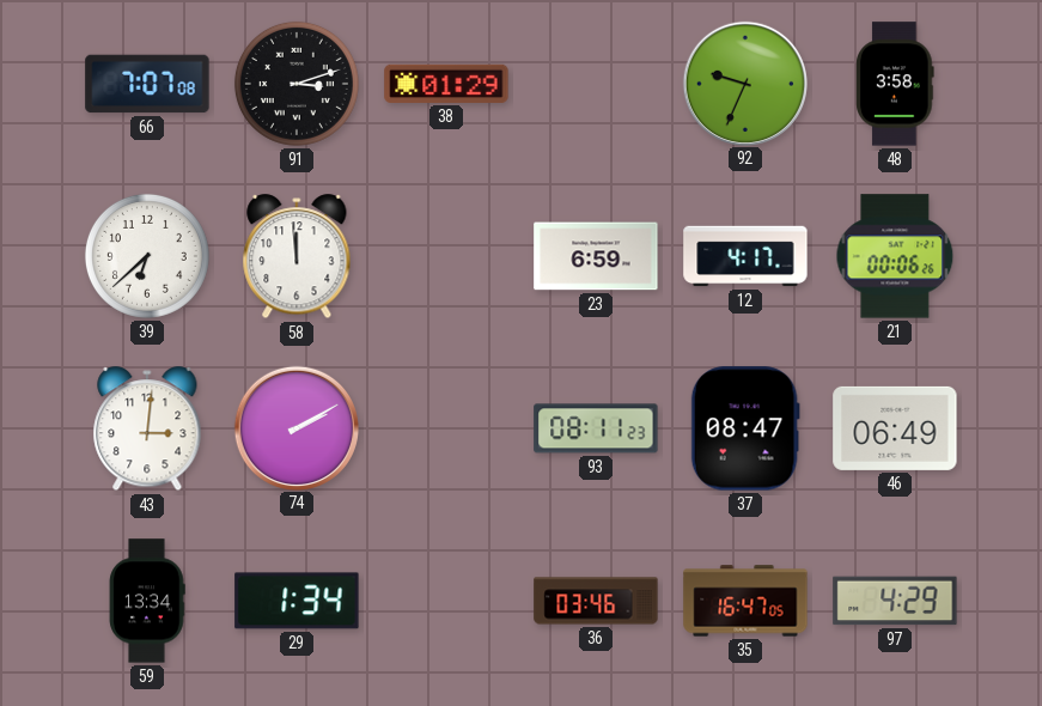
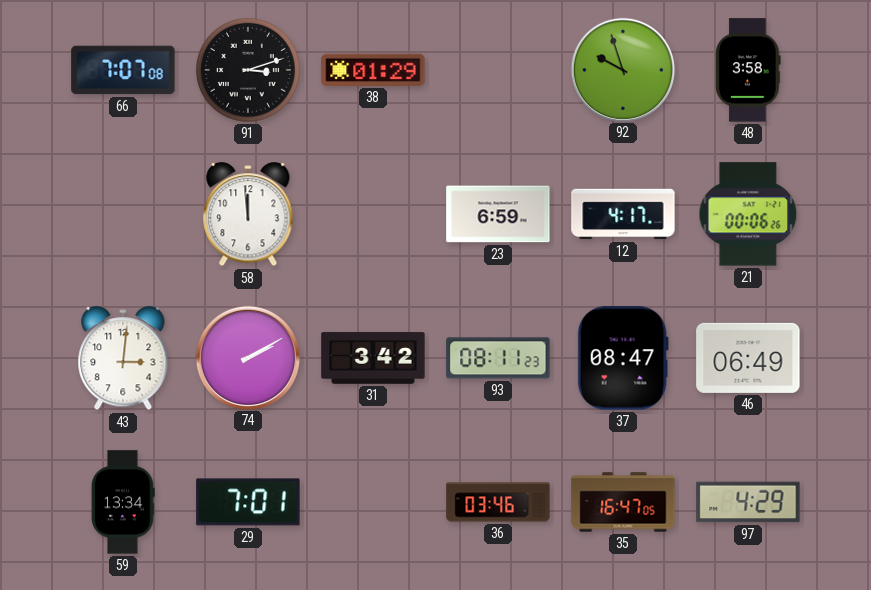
92: 9:34 -> 9:57 (622, 69)
39: 6:38 -> none (147, 256)
31: none -> 3:42 (373, 358)
29: 1:34 -> 7:01 (248, 502)
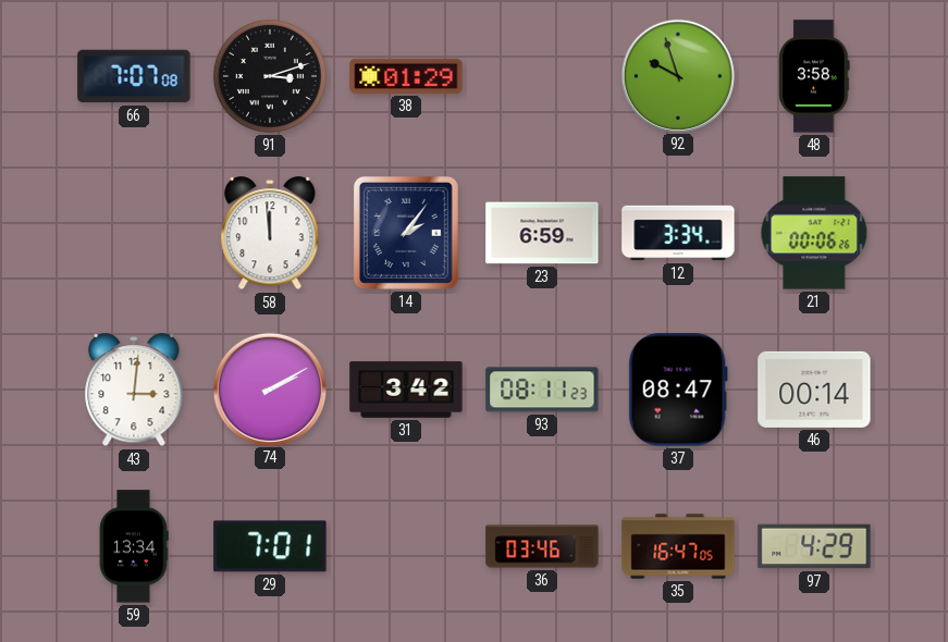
14: none -> 2:06 (406, 233)
12: 4:17 -> 3:34 (678, 233)
46: 06:49 -> 00:14 (814, 390)
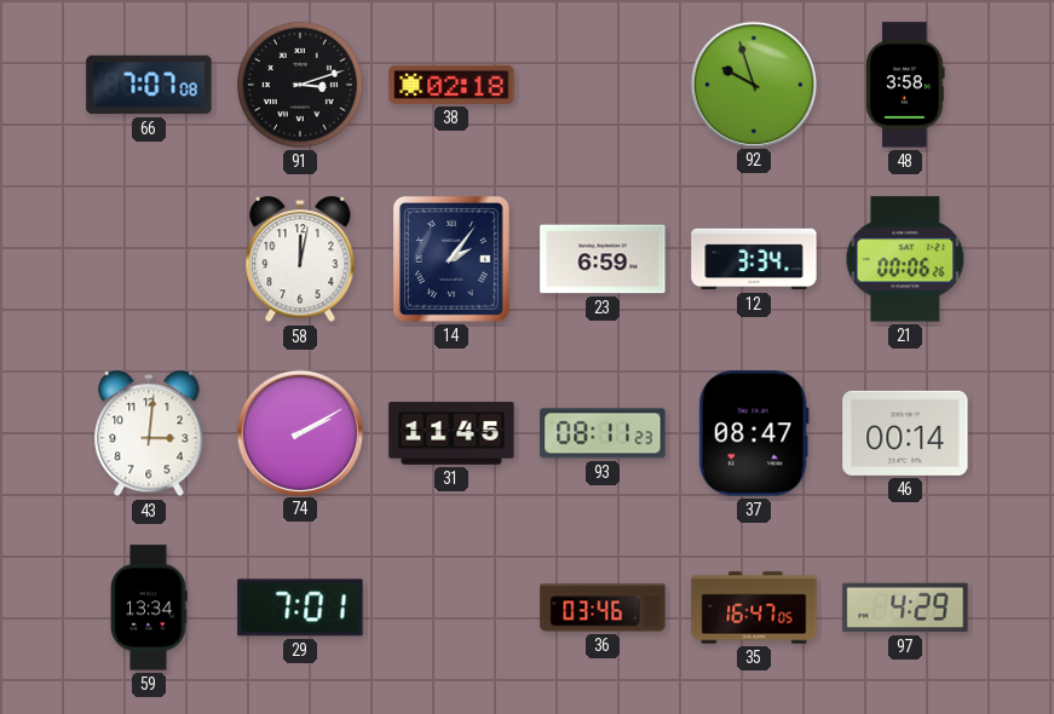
38: 01:29 -> 02:18 (451, 85)
58: 11:59 -> 12:02 (300, 260)
31: 3:42 -> 11:45 (451, 433)
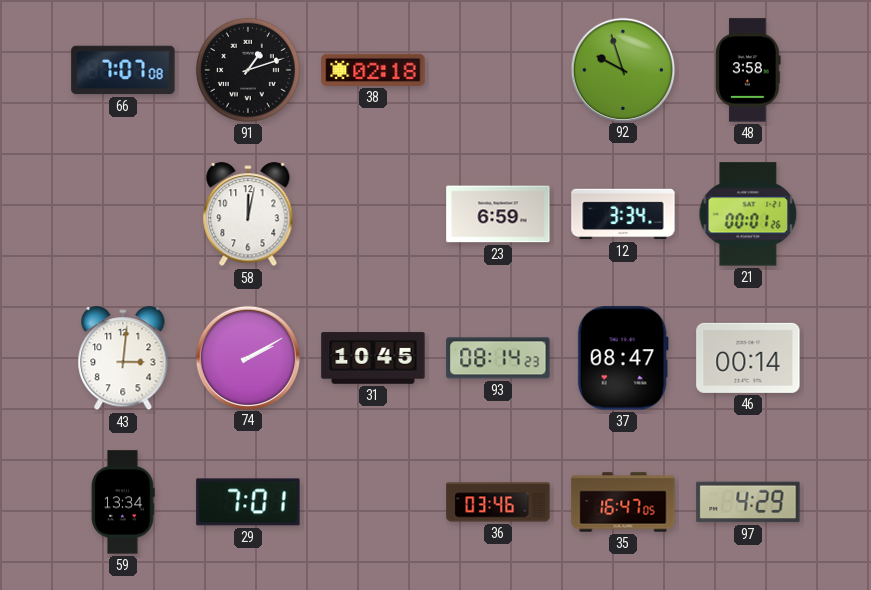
91: 3:12 -> 1:12 (248, 70)
14: 2:06 -> none (451, 259)
21: 00:06 -> 00:01 (748, 214)
31: 11:45 -> 10:45 (373, 358)
93: 08:11 -> 08:14 (498, 358)
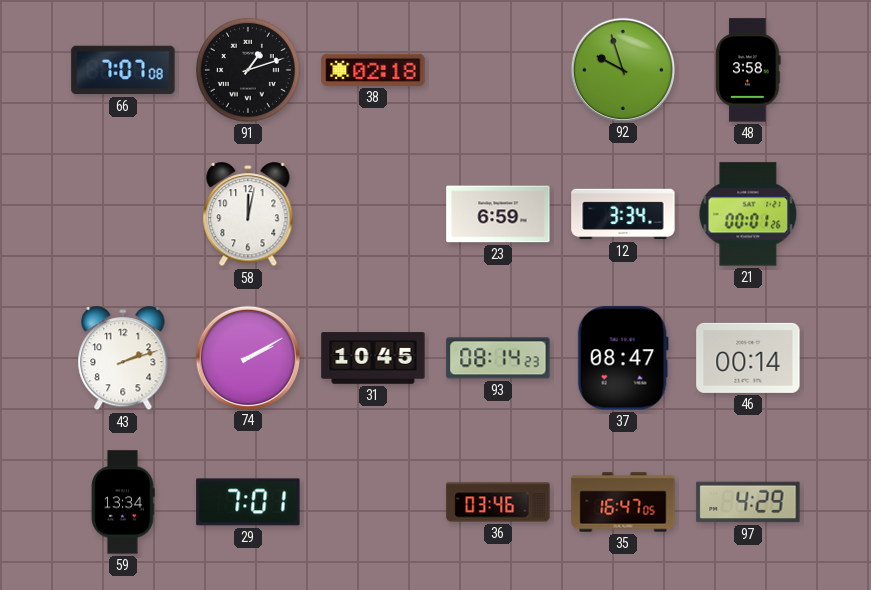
43: 3:01 -> 2:12 (123, 359)
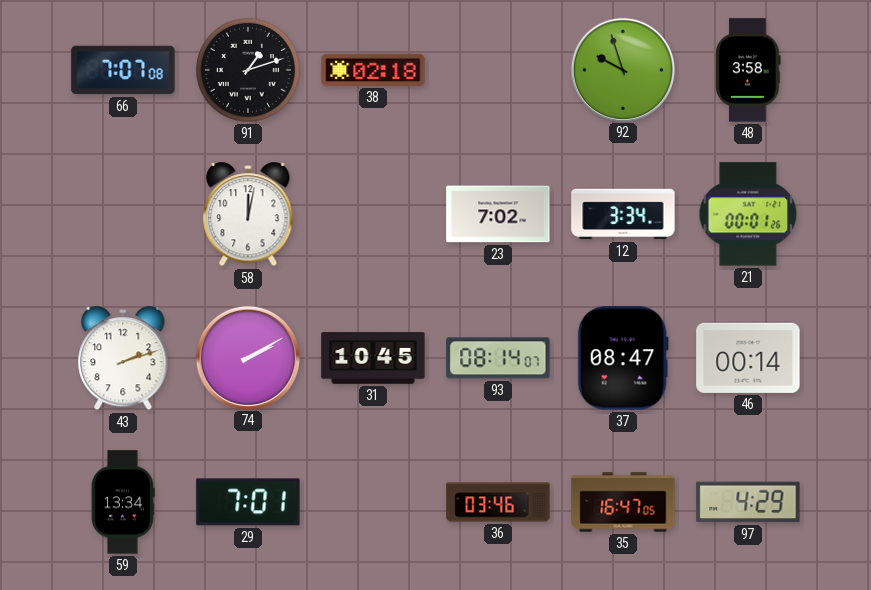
23: 6:59 -> 7:02 (498, 214)
93: 08:14:23 -> 08:14:07 (498, 358)
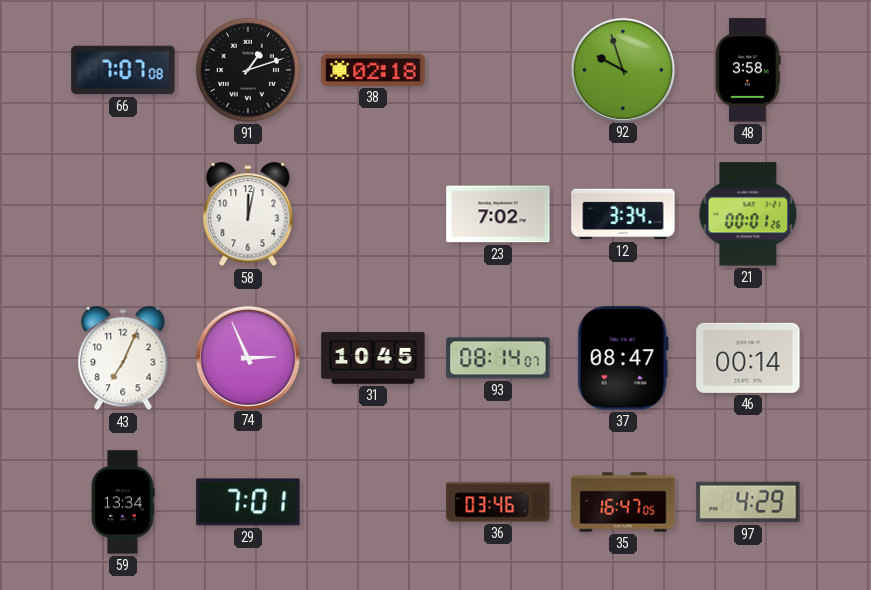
43: 2:12 -> 7:04 (123, 359)
74: 2:10 -> 2:56 (247, 357)
